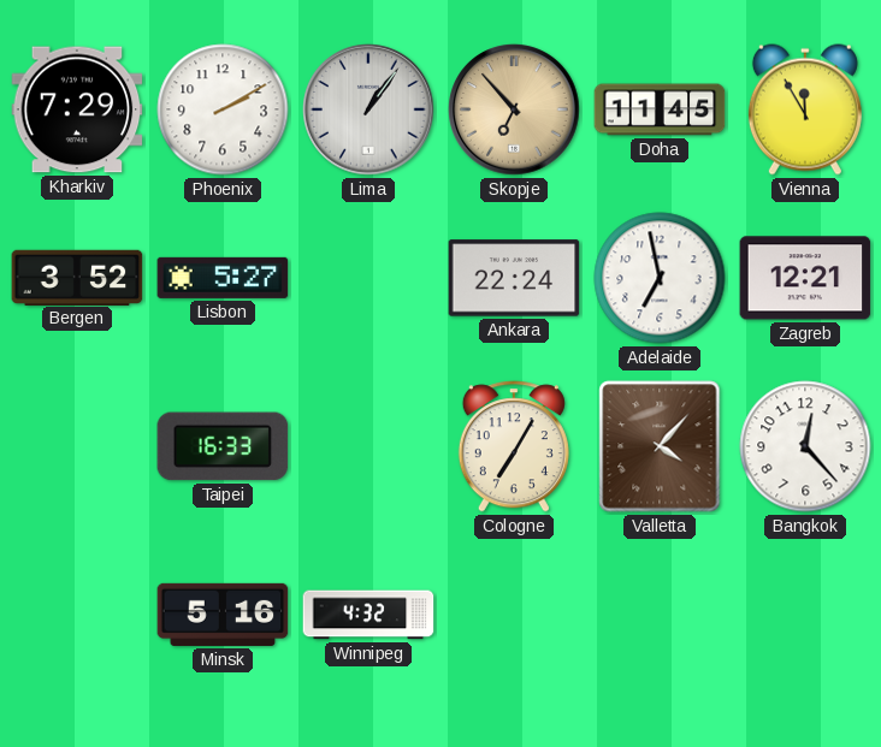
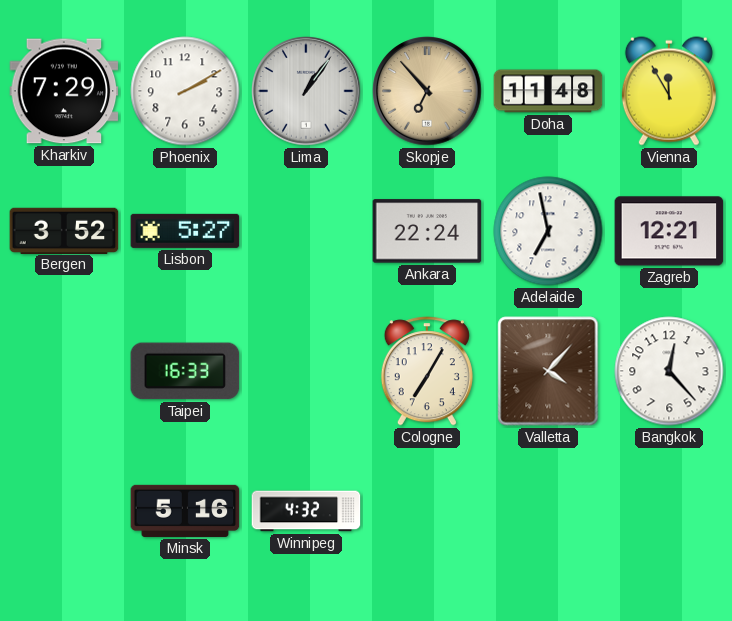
Doha: 11:45 -> 11:48 (548, 91)
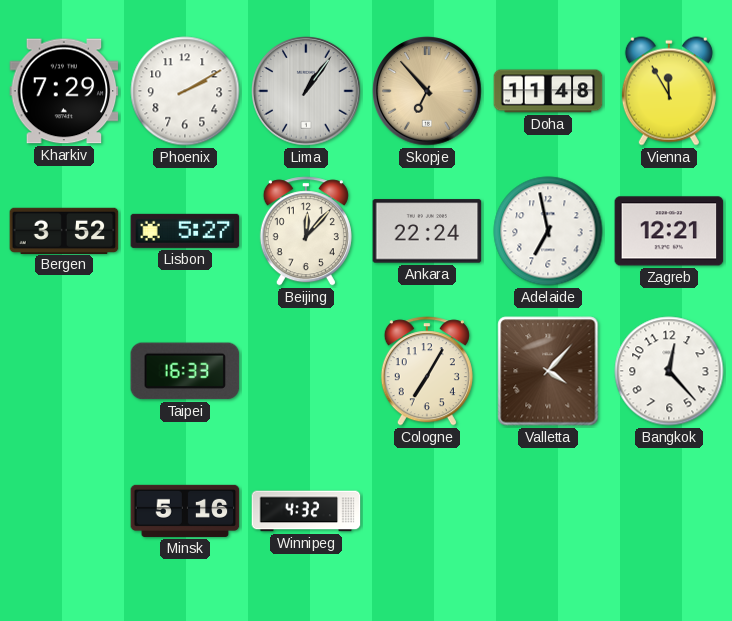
Beijing: none -> 12:07 (306, 231)
